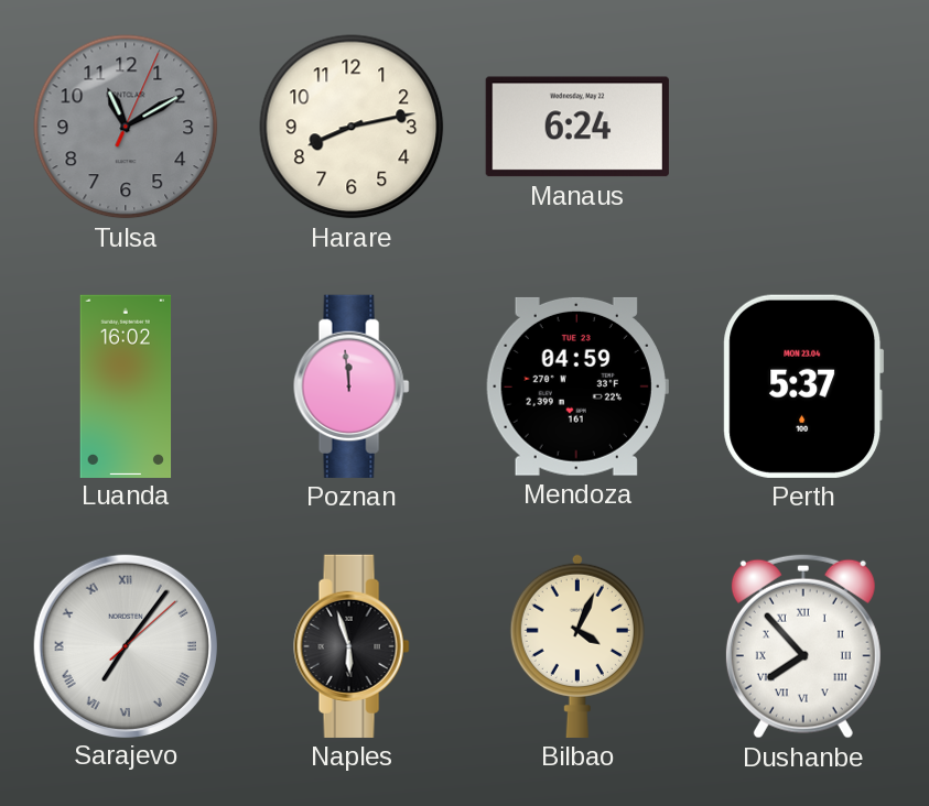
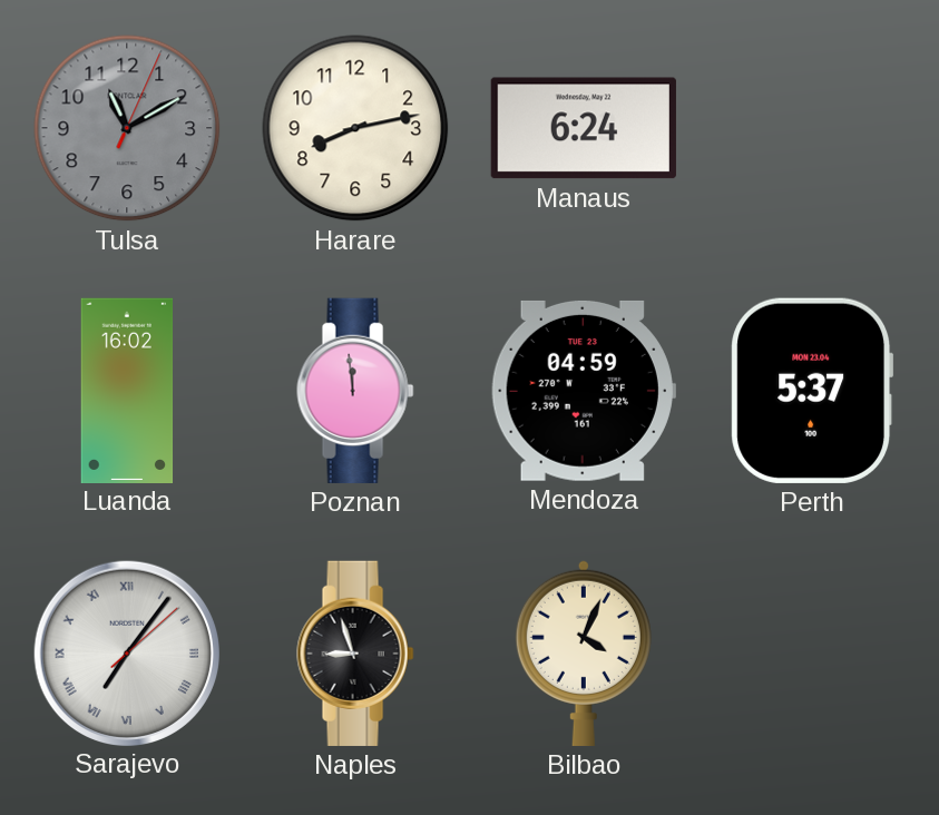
Naples: 5:57 -> 8:57 (355, 654)
Dushanbe: 7:53 -> none (803, 646)
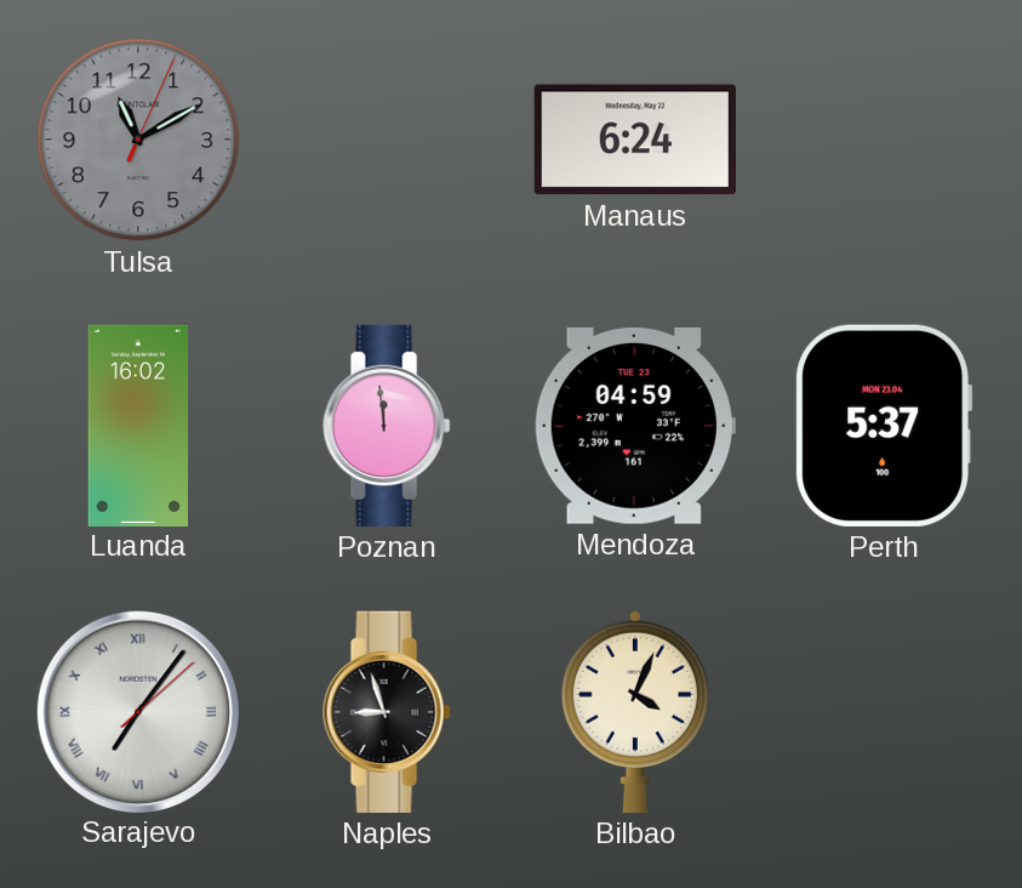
Harare: 8:13 -> none (355, 128)
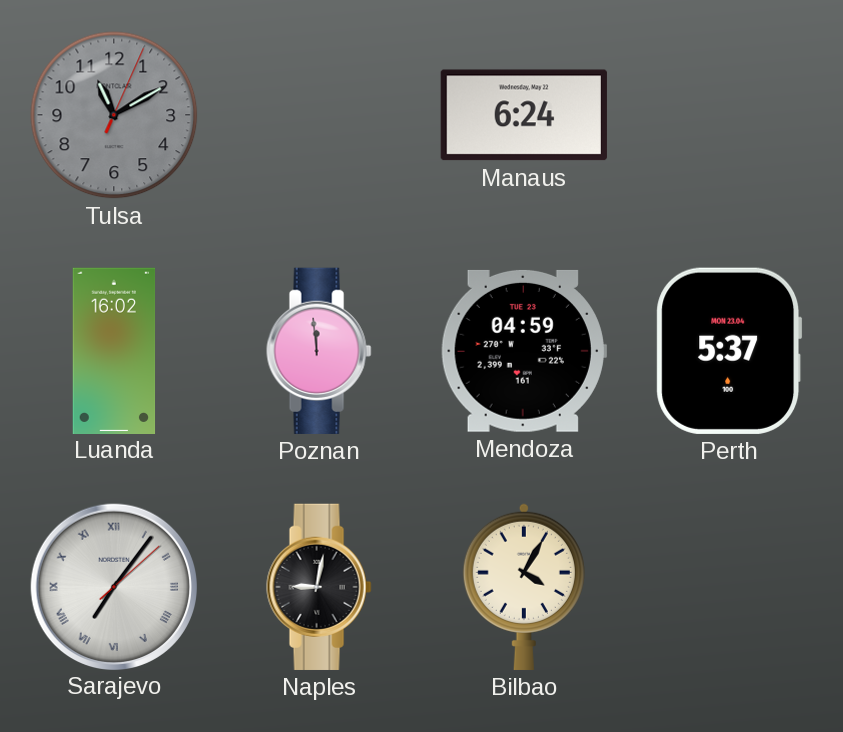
Naples: 8:57 -> 9:02 (319, 587)
Bilbao: 4:04 -> 4:05 (524, 586)
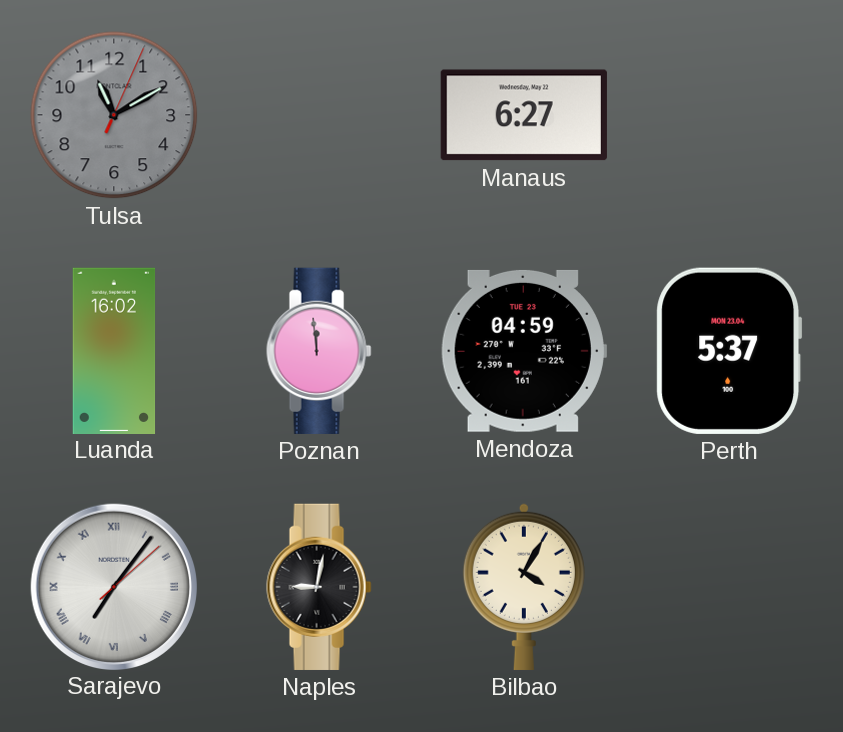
Manaus: 6:24 -> 6:27 (524, 115)
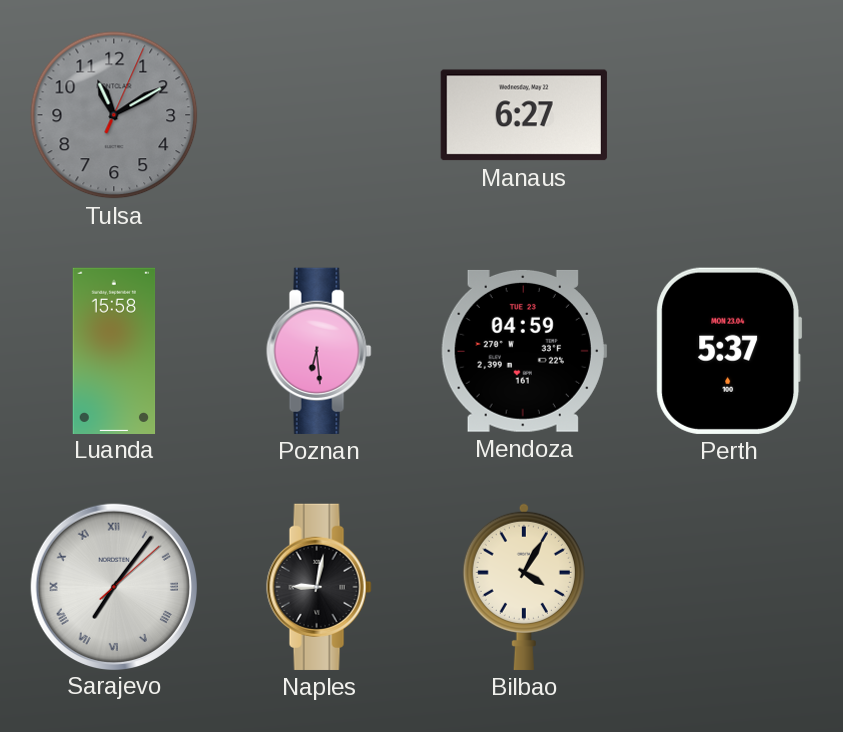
Luanda: 16:02 -> 15:58 (114, 350)
Poznan: 11:59 -> 6:29 (319, 351)
